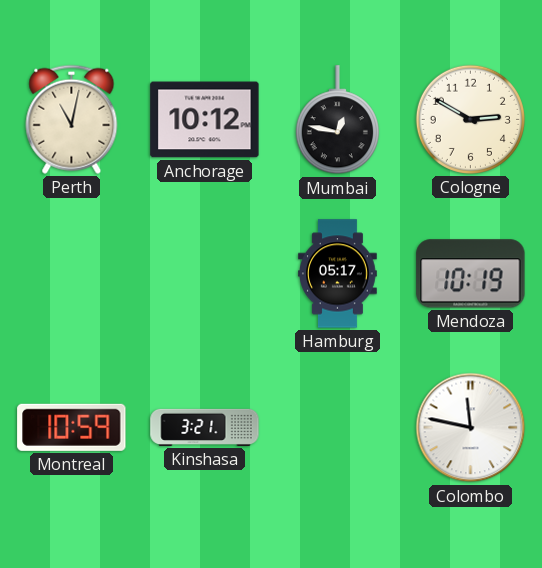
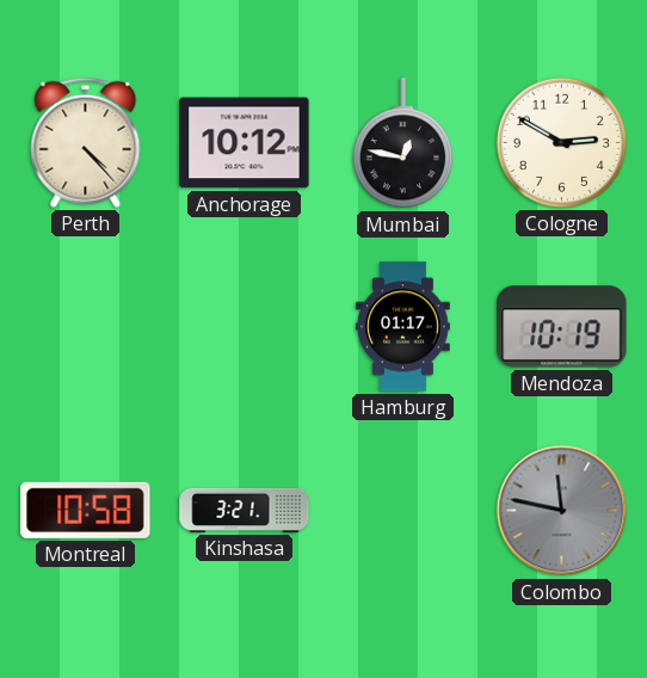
Perth: 11:02 -> 4:23 (86, 142)
Hamburg: 05:17 -> 01:17 (403, 327)
Montreal: 10:59 -> 10:58 (86, 510)
Colombo dial: white -> grey (562, 511)
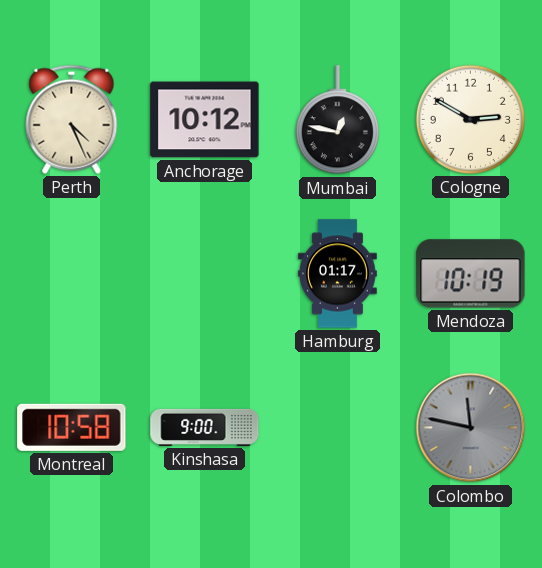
Perth: 4:23 -> 4:26 (72, 119)
Kinshasa: 3:21 -> 9:00 (205, 427)
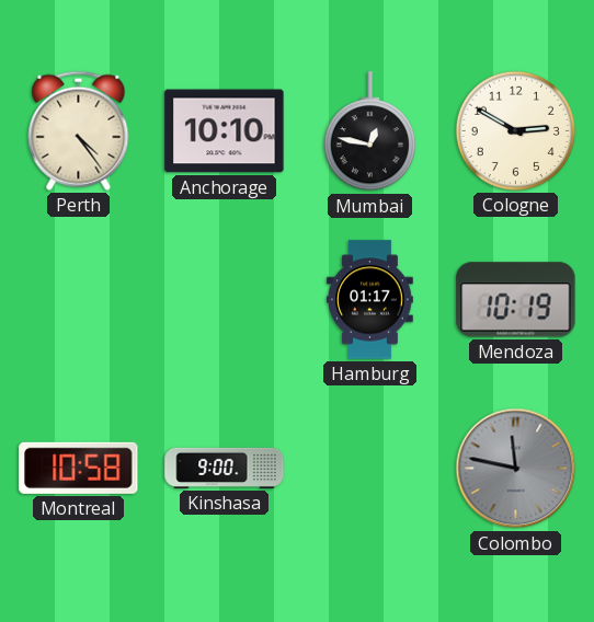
Perth: 4:26 -> 4:24 (79, 130)
Anchorage: 10:12 -> 10:10 (225, 131)
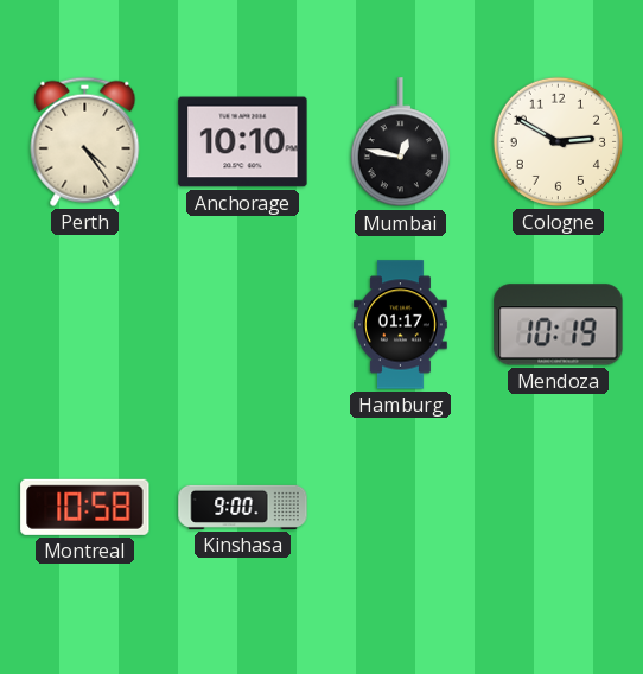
Colombo: 11:47 -> none (516, 469)
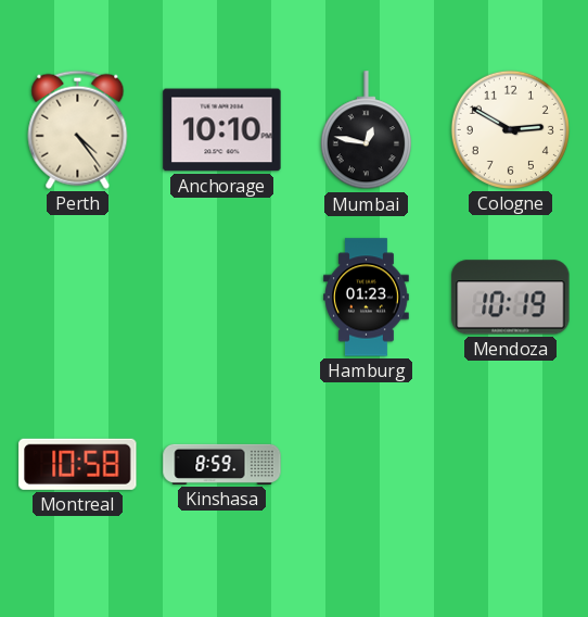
Hamburg: 01:17 -> 01:23 (367, 298)
Kinshasa: 9:00 -> 8:59 (222, 464)
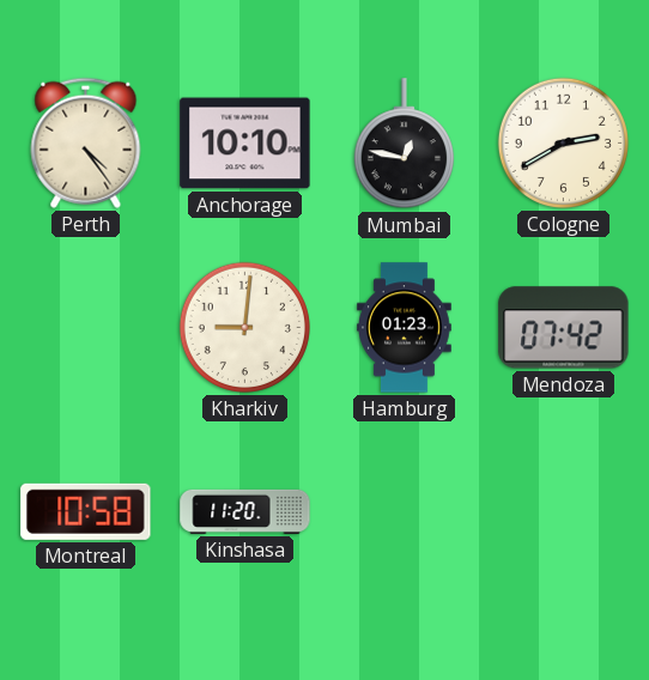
Cologne: 2:50 -> 2:40 (563, 142)
Kharkiv: none -> 9:01 (244, 327)
Mendoza: 10:19 -> 07:42 (564, 328)
Kinshasa: 8:59 -> 11:20 (245, 511)
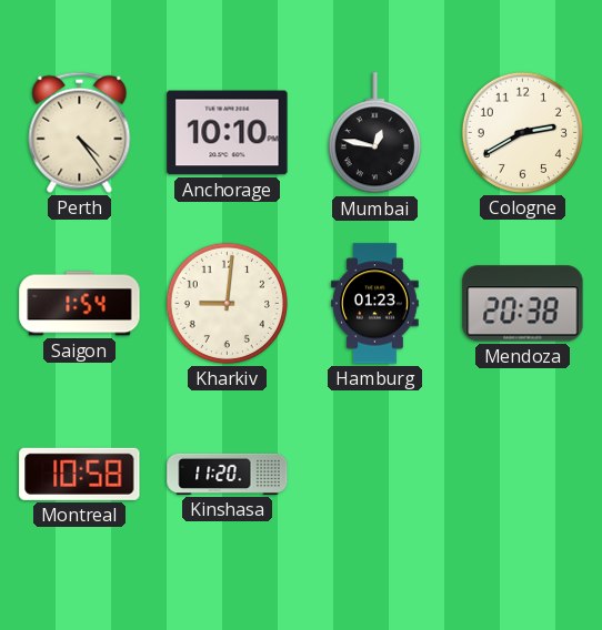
Saigon: none -> 1:54 (80, 304)
Mendoza: 07:42 -> 20:38 (523, 304)
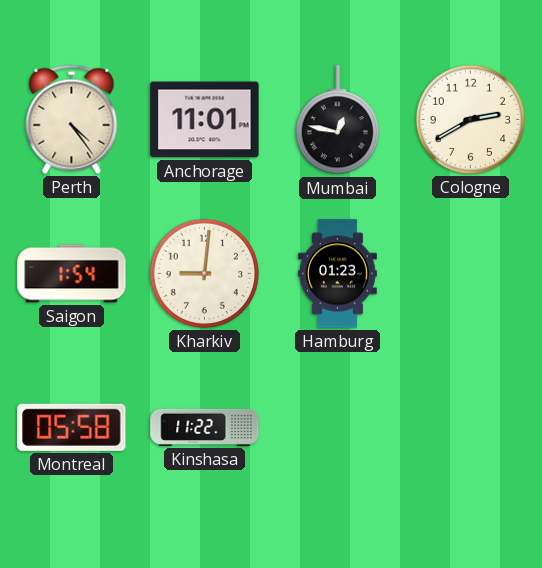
Anchorage: 10:10 -> 11:01 (205, 120)
Mendoza: 20:38 -> none (523, 304)
Montreal: 10:58 -> 05:58 (72, 427)
Kinshasa: 11:20 -> 11:22 (205, 427)
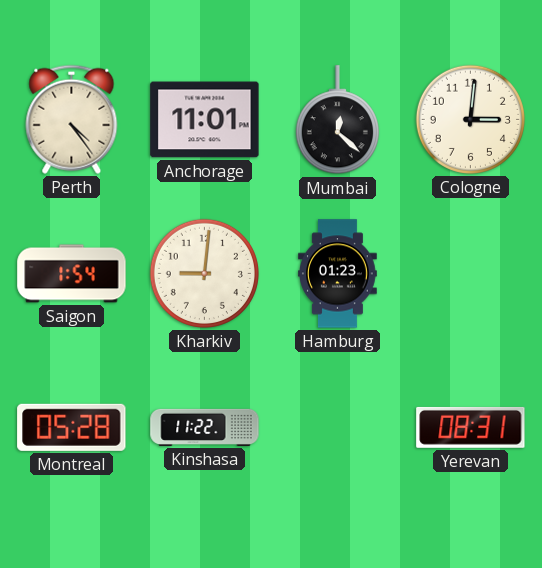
Mumbai: 12:47 -> 12:22 (337, 120)
Cologne: 2:40 -> 3:01 (470, 119)
Montreal: 05:58 -> 05:28 (72, 427)
Yerevan: none -> 08:31 (471, 427)
